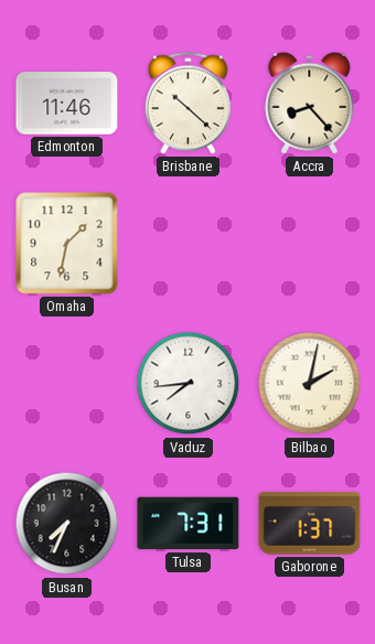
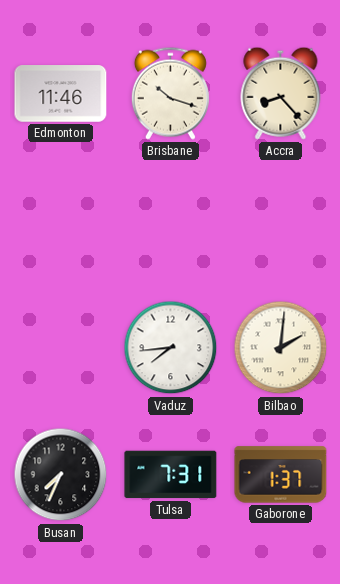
Brisbane: 10:22 -> 10:18 (170, 93)
Omaha: 1:32 -> none (67, 244)
Bilbao: 2:02 -> 2:01 (281, 348)
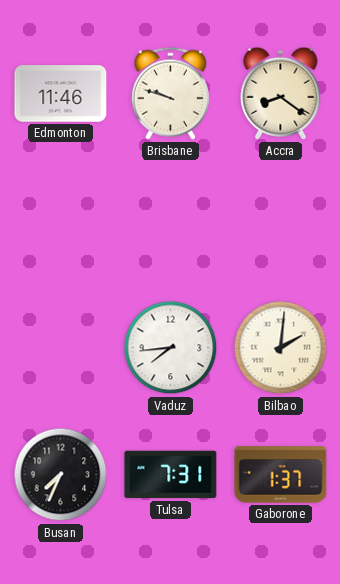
Brisbane: 10:18 -> 9:48 (170, 93)
Accra: 8:23 -> 8:21 (281, 93)
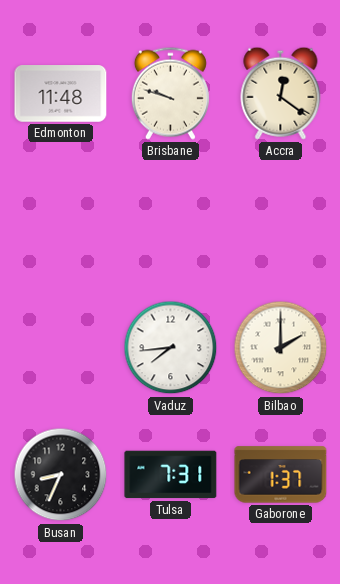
Edmonton: 11:46 -> 11:48 (61, 94)
Accra: 8:21 -> 12:21 (281, 93)
Bilbao: 2:01 -> 2:00 (281, 348)
Busan: 7:34 -> 8:34 (61, 475)
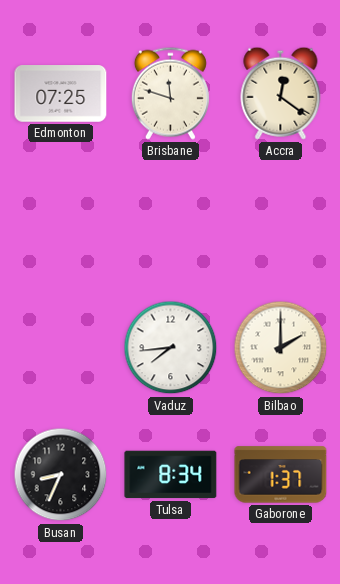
Edmonton: 11:48 -> 07:25 (61, 94)
Brisbane: 9:48 -> 11:48 (170, 93)
Tulsa: 7:31 -> 8:34 (171, 475)
